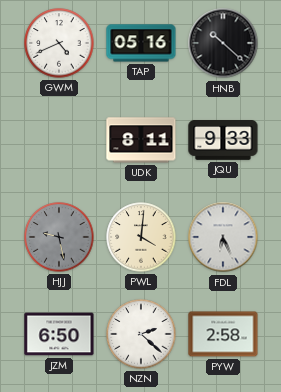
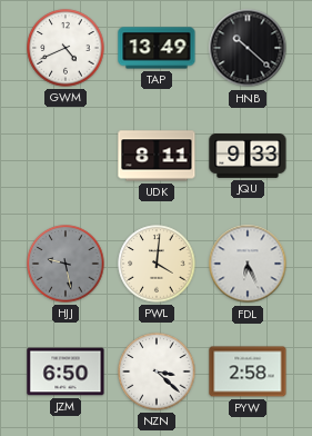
TAP: 05:16 -> 13:49 (157, 48)
NZN: 2:22 -> 3:22 (157, 371)
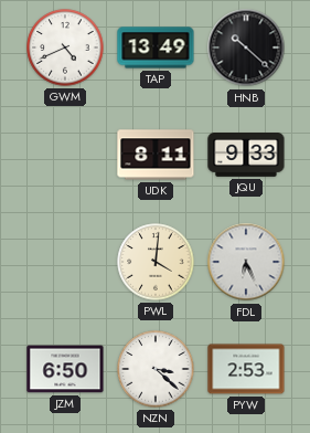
HJJ: 9:28 -> none (66, 264)
PYW: 2:58 -> 2:53 (246, 369)
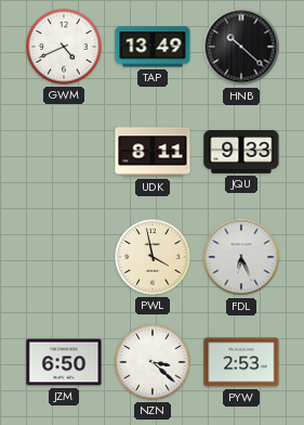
PWL: 4:01 -> 3:58 (153, 257)
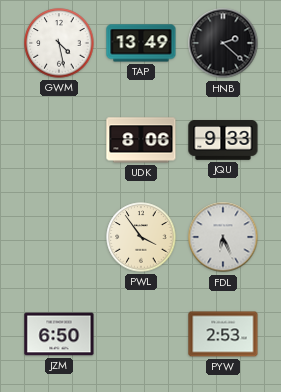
GWM: 4:41 -> 4:28 (59, 43)
HNB: 10:22 -> 2:22 (223, 43)
UDK: 8:11 -> 8:06 (141, 140)
PWL: 3:58 -> 3:54 (141, 237)
NZN: 3:22 -> none (153, 362)
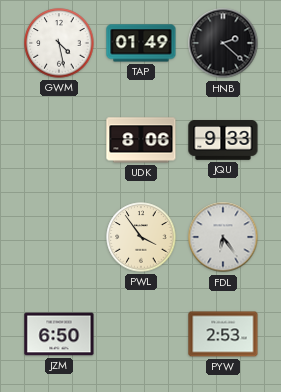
TAP: 13:49 -> 01:49 (141, 43)
FDL: 6:26 -> 6:24 (223, 237)
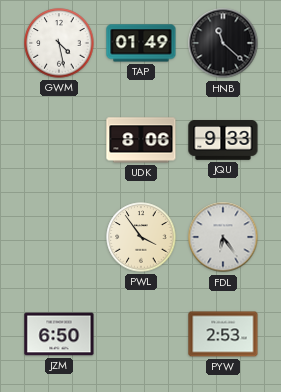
HNB: 2:22 -> 11:22 (223, 43)
